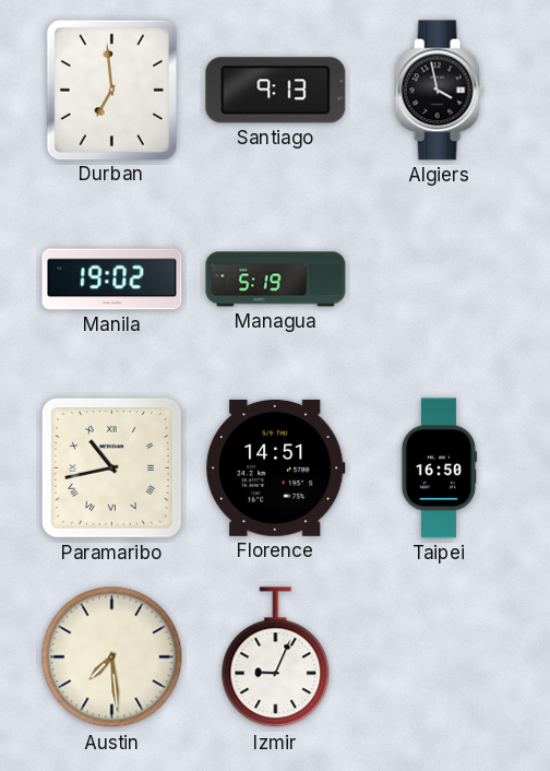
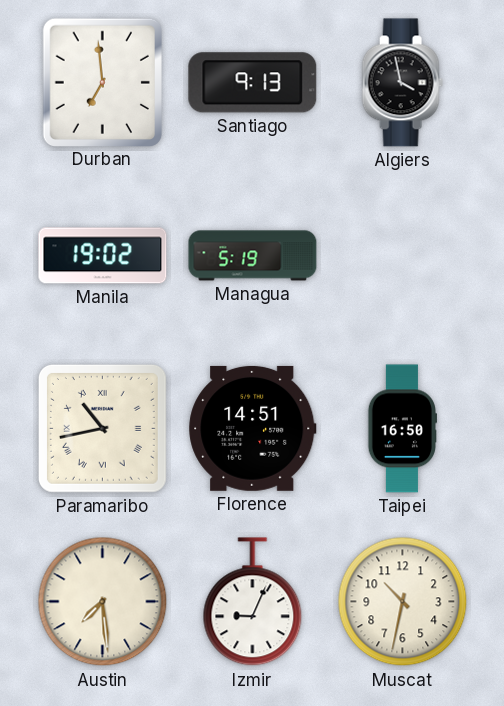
Muscat: none -> 10:32 (403, 602)
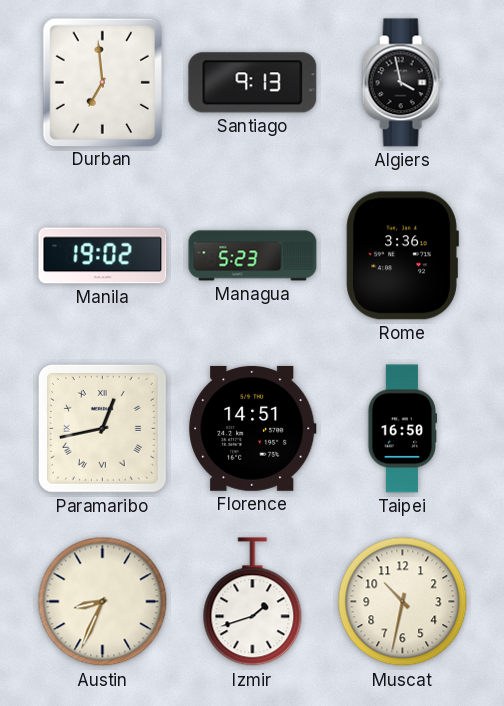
Managua: 5:19 -> 5:23 (253, 256)
Rome: none -> 3:36 (402, 256)
Paramaribo: 10:43 -> 12:43 (102, 428)
Austin: 7:29 -> 8:34 (103, 602)
Izmir: 9:04 -> 1:42 (253, 602)
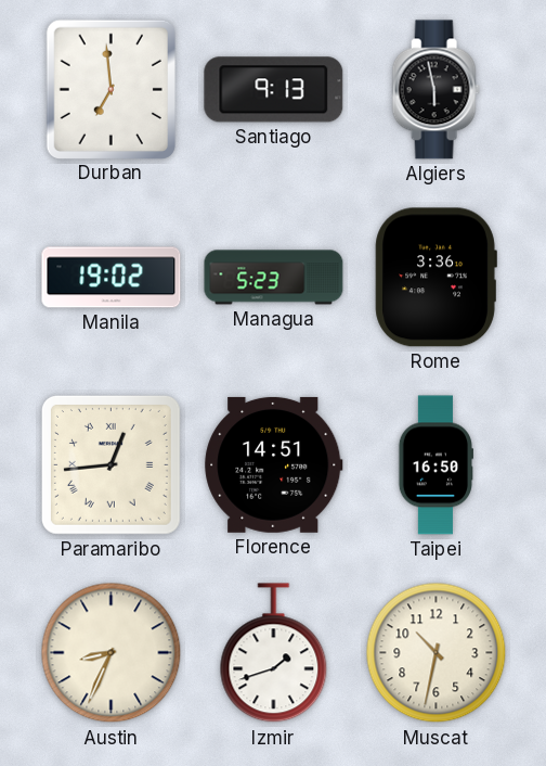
Algiers: 3:58 -> 5:58 (435, 90)
Paramaribo: 12:43 -> 12:44 (110, 464)
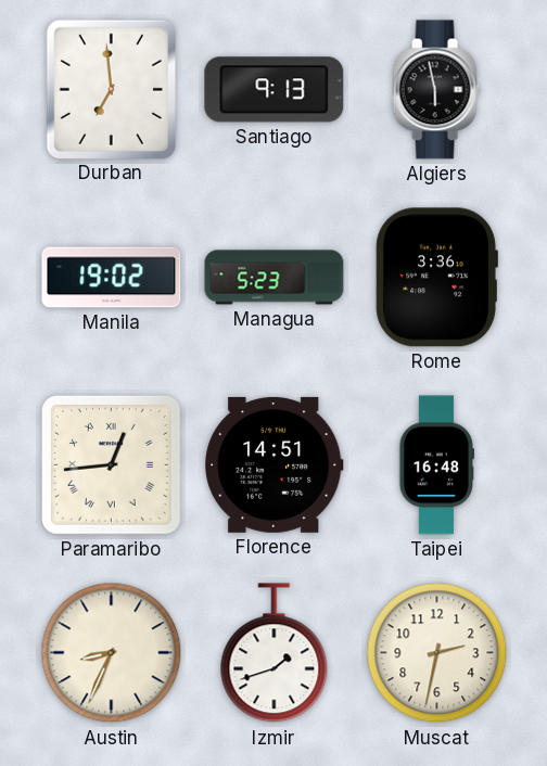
Taipei: 16:50 -> 16:48 (436, 465)
Muscat: 10:32 -> 2:32 (437, 653)
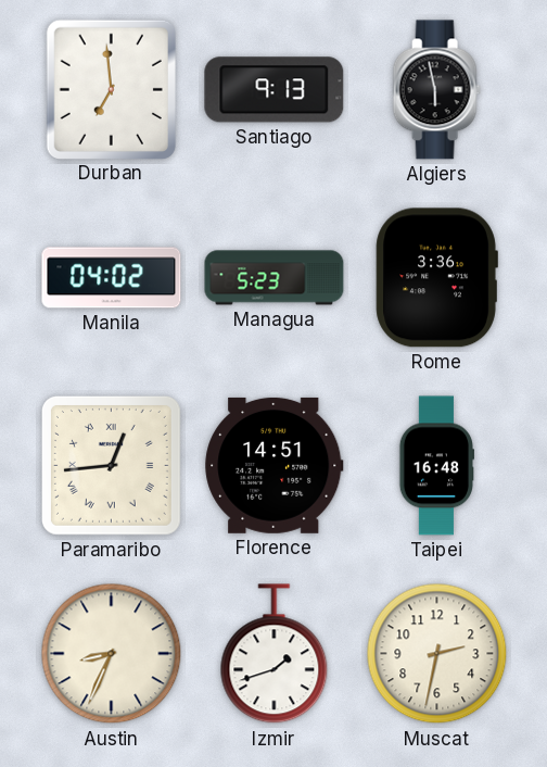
Manila: 19:02 -> 04:02 (112, 278)
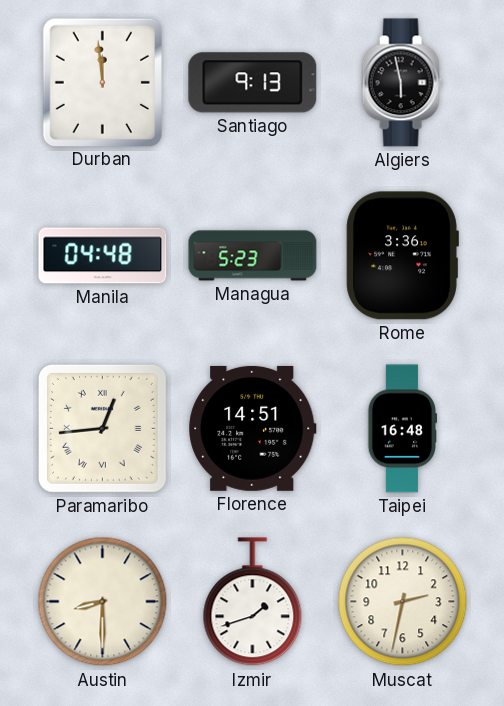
Durban: 6:59 -> 11:59 (102, 82)
Manila: 04:02 -> 04:48 (103, 256)
Austin: 8:34 -> 8:30 (103, 602)
